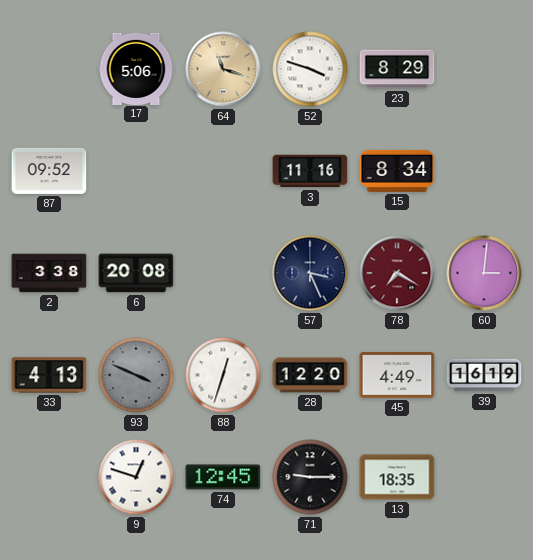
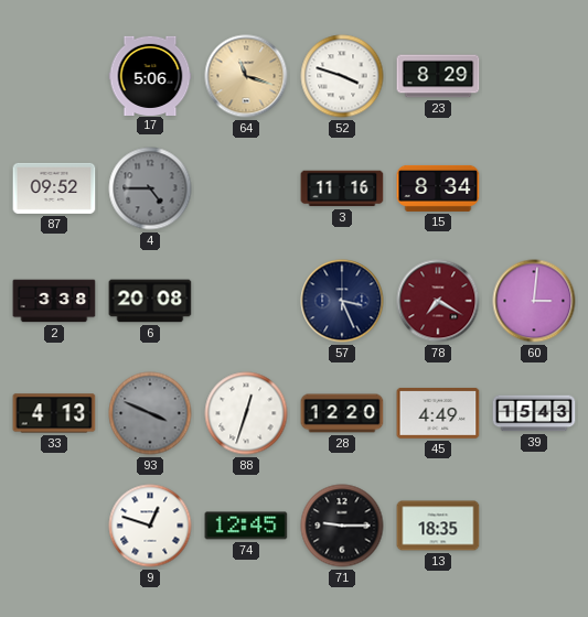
4: none -> 4:45 (150, 188)
39: 16:19 -> 15:43 (534, 413)
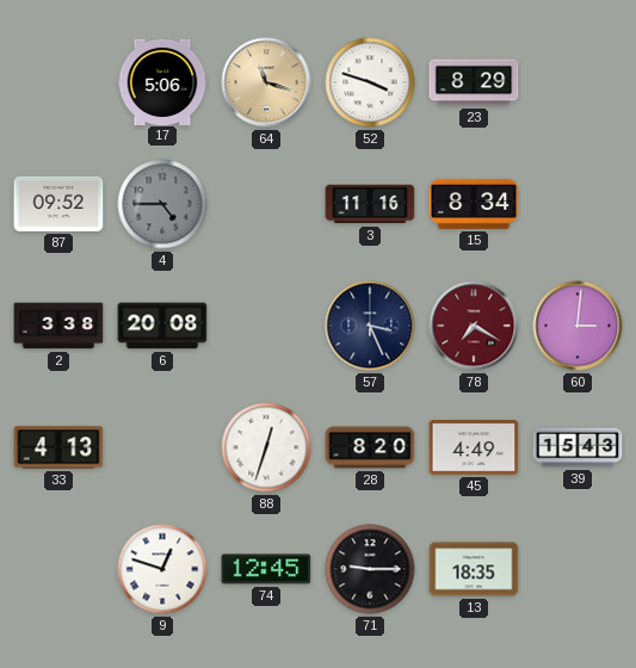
93: 3:49 -> none (150, 413)
28: 12:20 -> 8:20 (370, 447)
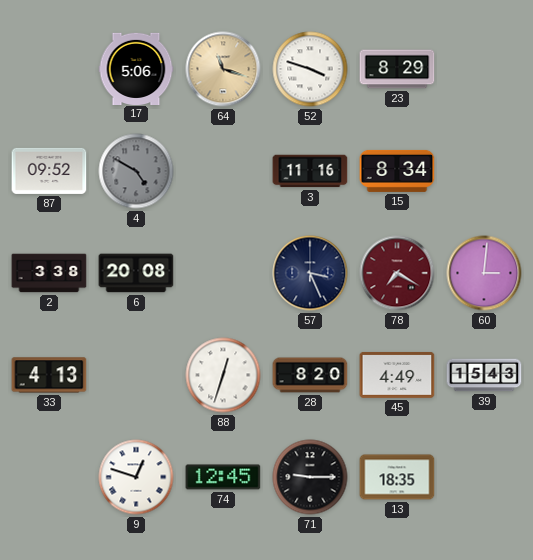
4: 4:45 -> 4:50 (136, 171)
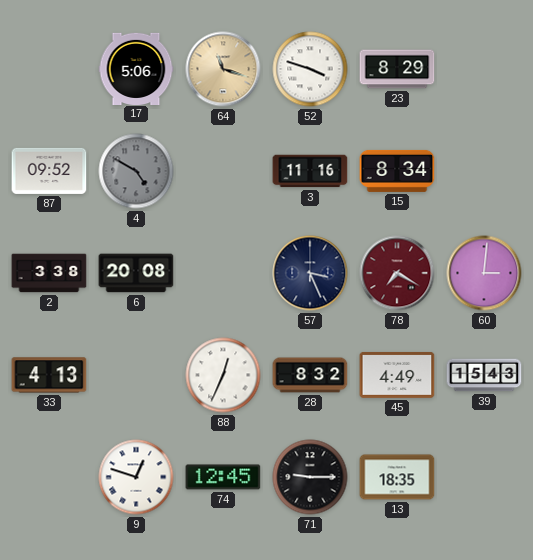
88: 12:33 -> 12:34 (223, 375)
28: 8:20 -> 8:32 (310, 375)
